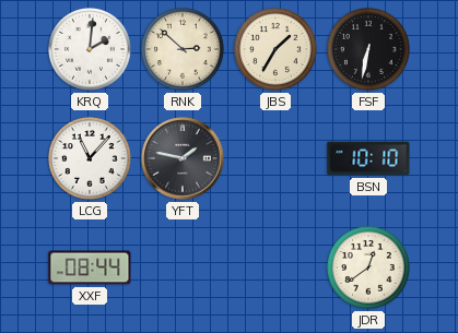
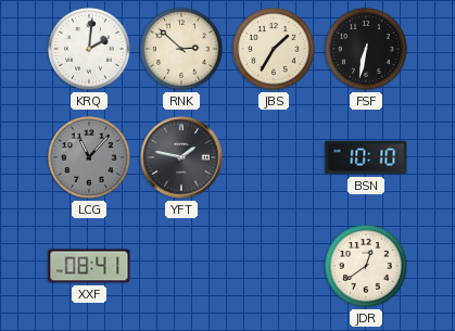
LCG dial: white -> grey (90, 158)
XXF: 08:44 -> 08:41 (89, 266)
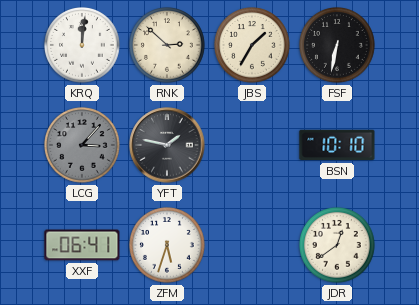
KRQ: 2:01 -> 12:01 (83, 46)
LCG: 11:07 -> 3:07 (83, 146)
XXF: 08:41 -> 06:41 (82, 245)
ZFM: none -> 5:33 (168, 246)
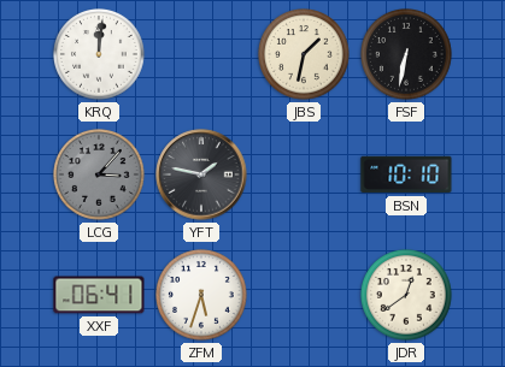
RNK: 2:52 -> none (168, 46)
JBS: 1:35 -> 1:32 (305, 55)
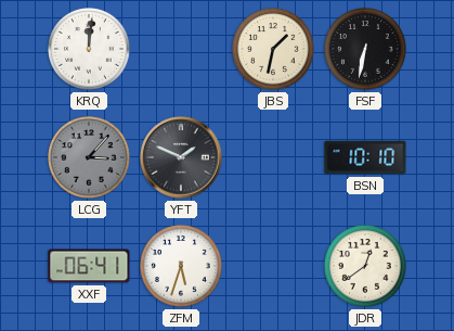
YFT: 1:47 -> 1:49 (181, 157)
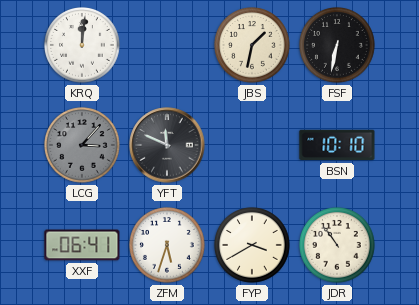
YFT: 1:49 -> 11:49 (167, 145)
FYP: none -> 3:40 (253, 246)
JDR: 12:39 -> 10:54 (338, 246)
